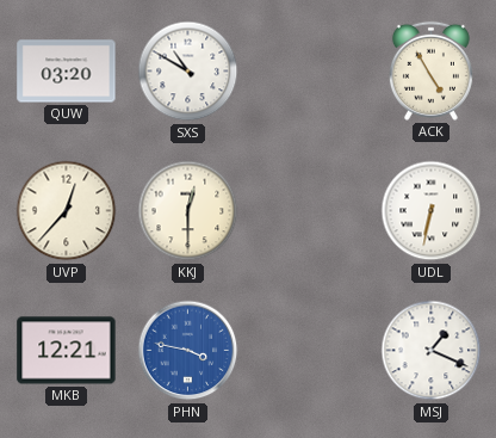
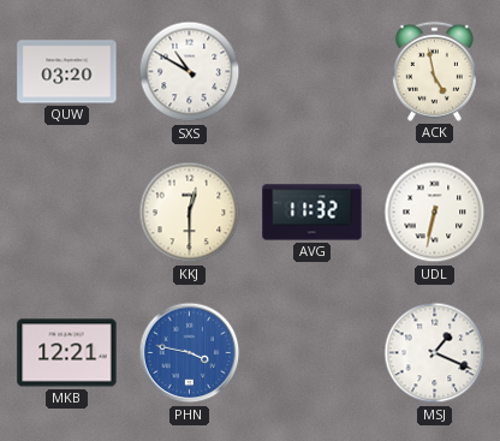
ACK: 4:55 -> 4:58 (434, 71)
UVP: 12:37 -> none (67, 211)
AVG: none -> 11:32 (312, 213)
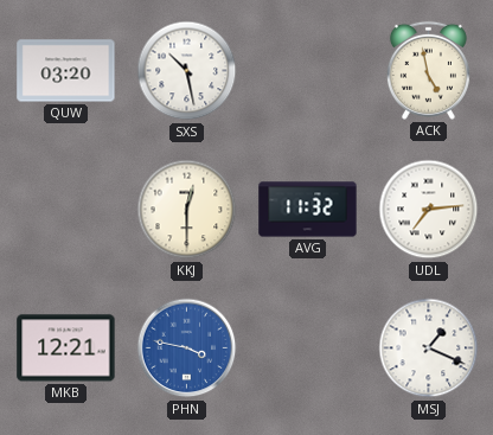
SXS: 10:50 -> 10:28 (187, 71)
UDL: 6:32 -> 7:14 (429, 210)
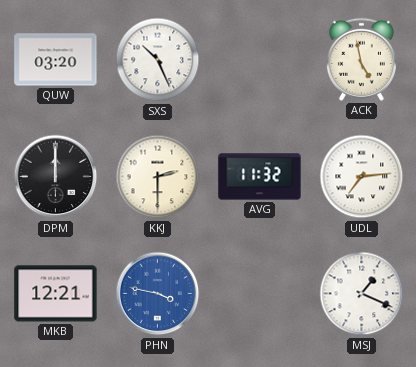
SXS: 10:28 -> 10:26 (158, 60)
DPM: none -> 12:00 (56, 177)
KKJ: 12:30 -> 2:30 (158, 177)
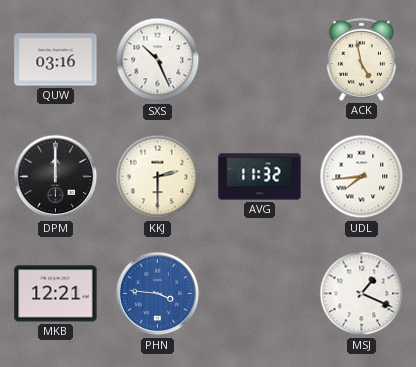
QUW: 03:20 -> 03:16 (56, 60)
UDL: 7:14 -> 7:44 (362, 177)
PHN: 3:47 -> 3:46 (158, 294)
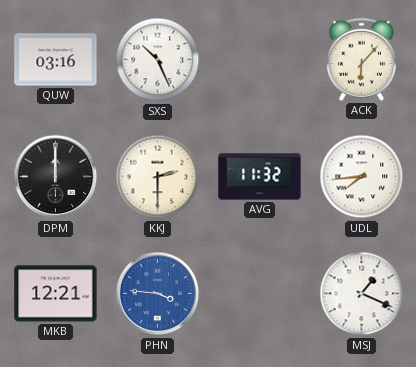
ACK: 4:58 -> 6:07 (361, 59)
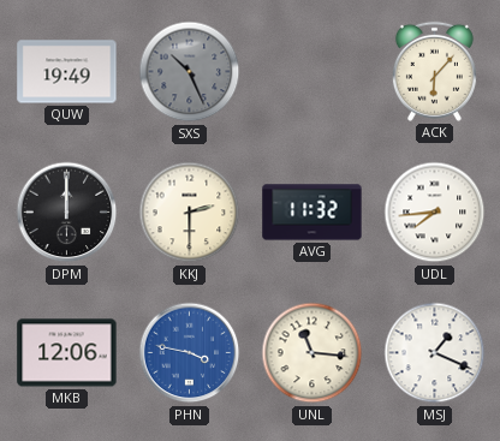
QUW: 03:16 -> 19:49 (67, 72)
SXS dial: white -> grey (190, 72)
MKB: 12:21 -> 12:06 (67, 353)
PHN: 3:46 -> 3:47 (190, 353)
UNL: none -> 11:16 (312, 353)
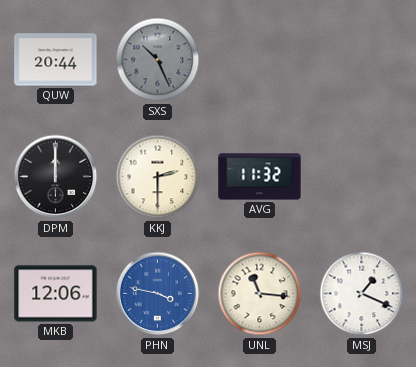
QUW: 19:49 -> 20:44 (56, 60)
ACK: 6:07 -> none (434, 71)
UDL: 7:44 -> none (435, 213)
